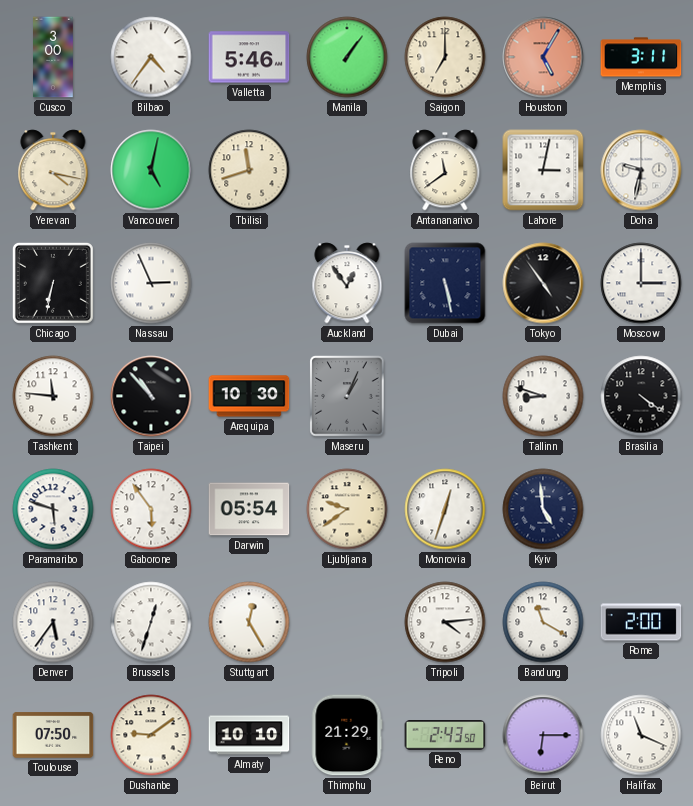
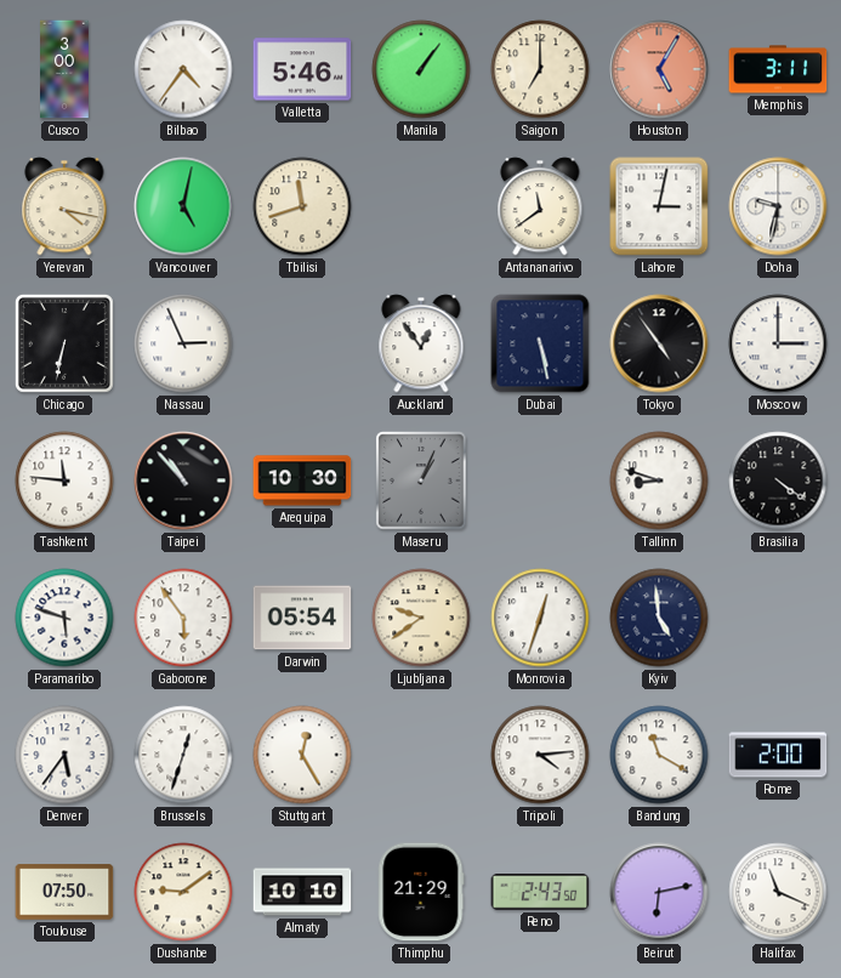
Beirut: 6:15 -> 6:13 (659, 892)
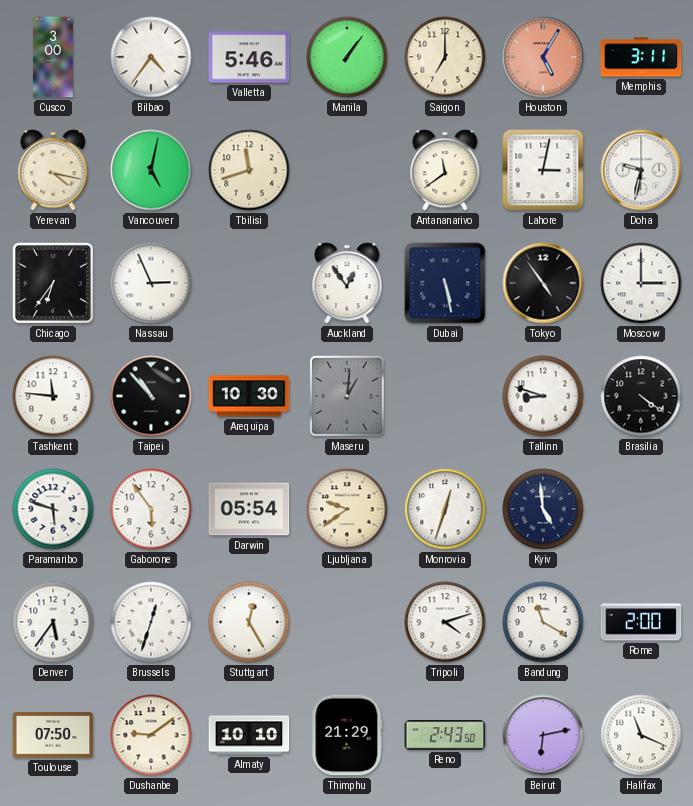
Chicago: 6:32 -> 6:36 (53, 283)
Maseru: 1:04 -> 1:01 (347, 396)
Tripoli: 4:14 -> 4:12 (445, 622)
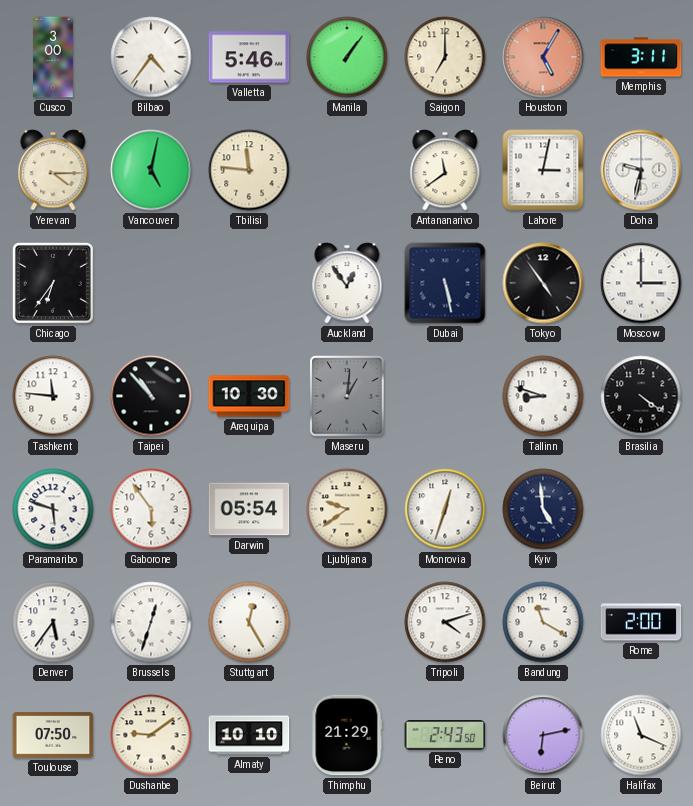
Yerevan: 4:17 -> 4:15 (53, 170)
Tbilisi: 11:42 -> 11:46 (249, 170)
Nassau: 2:56 -> none (151, 283)
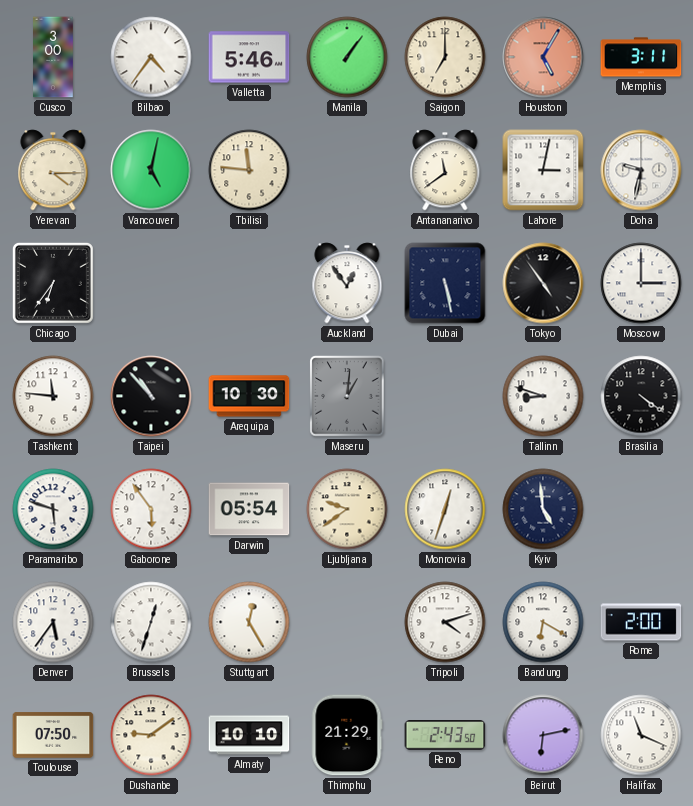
Bandung: 11:20 -> 6:20 (543, 622)
